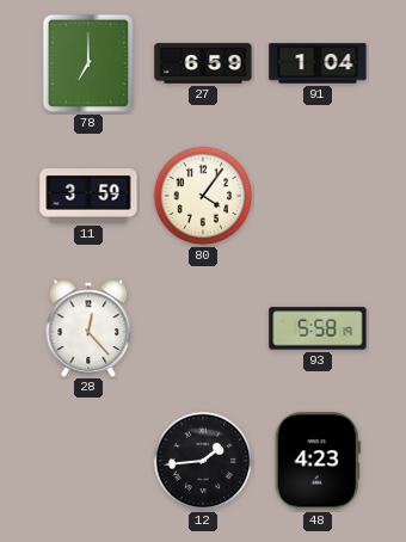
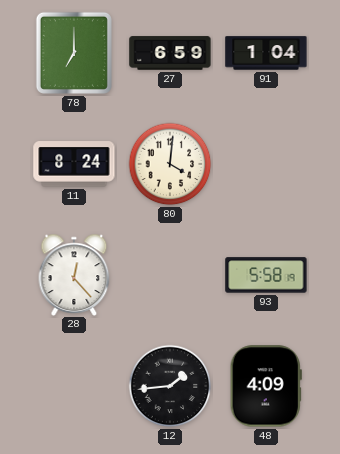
11: 3:59 -> 8:24 (74, 164)
80: 4:06 -> 4:01 (170, 164)
48: 4:23 -> 4:09 (266, 386)
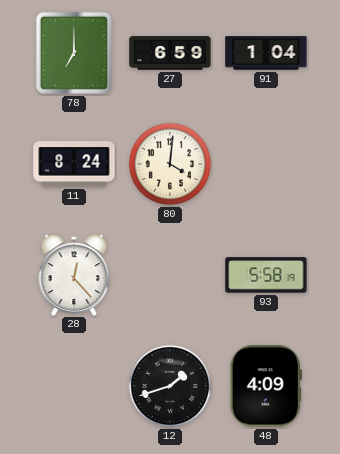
12: 1:44 -> 1:42 (170, 386)
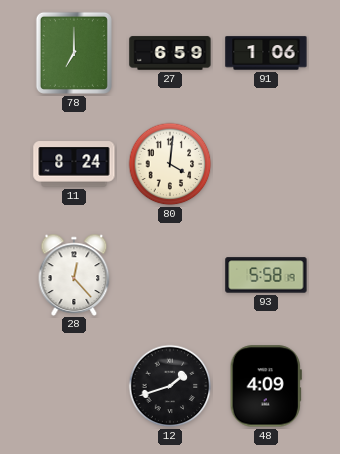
91: 1:04 -> 1:06 (266, 53)
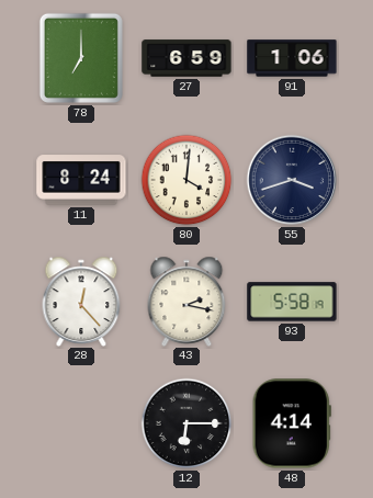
55: none -> 3:42 (292, 180)
43: none -> 2:17 (187, 301)
12: 1:42 -> 6:15 (187, 423)
48: 4:09 -> 4:14 (292, 423)
